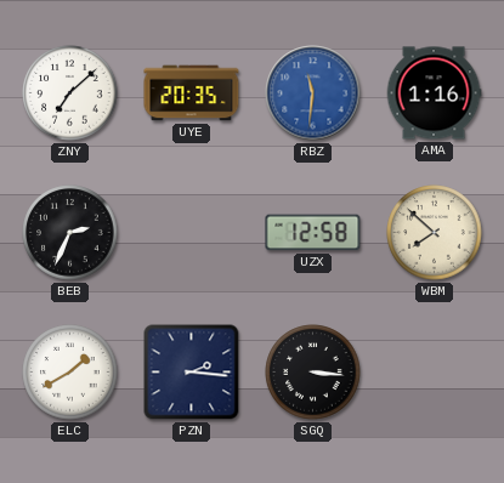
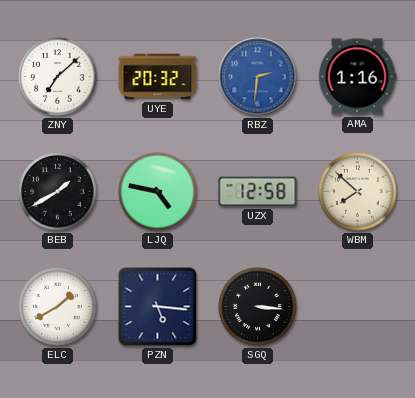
UYE: 20:35 -> 20:32 (158, 77)
RBZ: 11:31 -> 2:31 (258, 77)
BEB: 2:34 -> 1:40 (58, 192)
LJQ: none -> 4:47 (158, 192)
PZN: 2:16 -> 5:16 (158, 307)
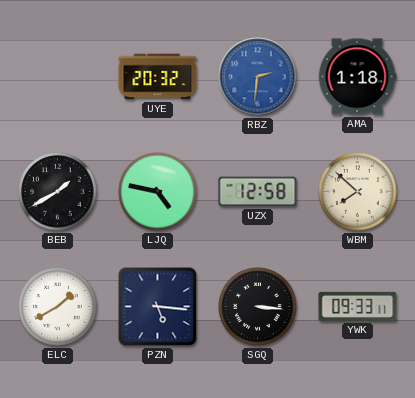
ZNY: 7:08 -> none (58, 77)
AMA: 1:16 -> 1:18 (357, 77)
YWK: none -> 09:33 (358, 306)
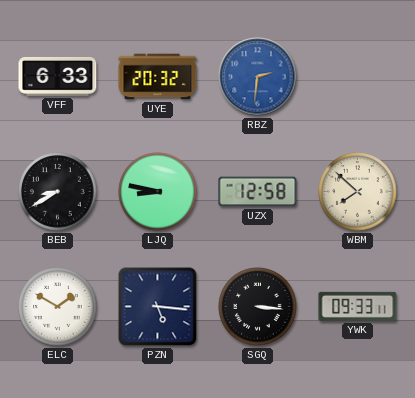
VFF: none -> 6:33 (58, 77)
AMA: 1:18 -> none (357, 77)
BEB: 1:40 -> 8:40 (58, 192)
LJQ: 4:47 -> 8:47 (158, 192)
ELC: 1:40 -> 1:50 (58, 307)
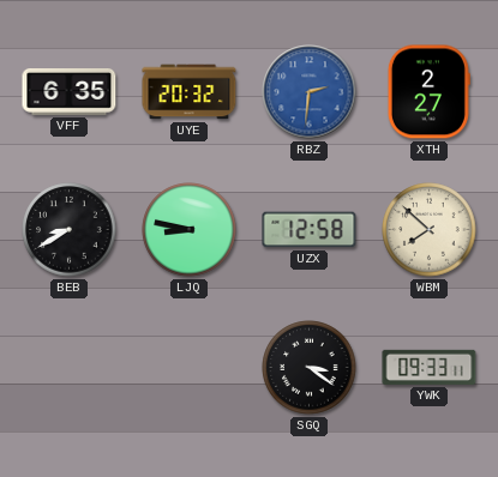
VFF: 6:33 -> 6:35 (70, 92)
XTH: none -> 2:27 (428, 92)
ELC: 1:50 -> none (58, 307)
PZN: 5:16 -> none (158, 307)
SGQ: 3:16 -> 3:21 (310, 368)
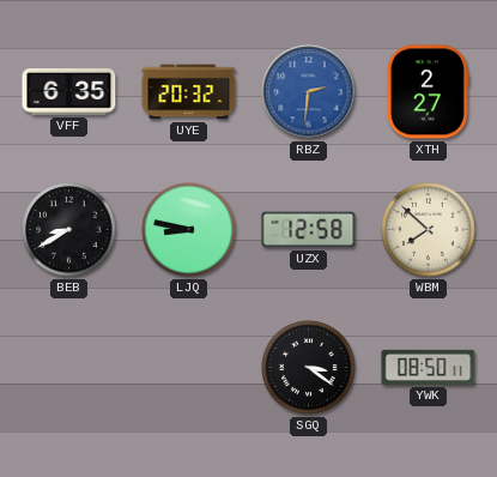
YWK: 09:33 -> 08:50 (429, 367)
